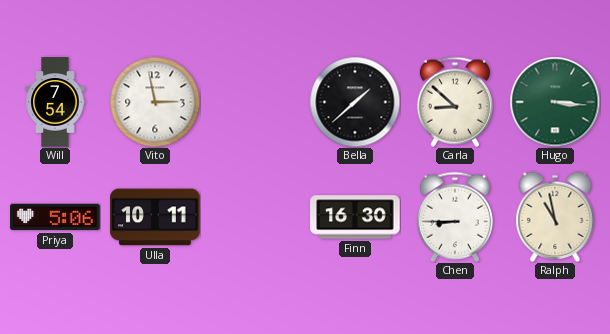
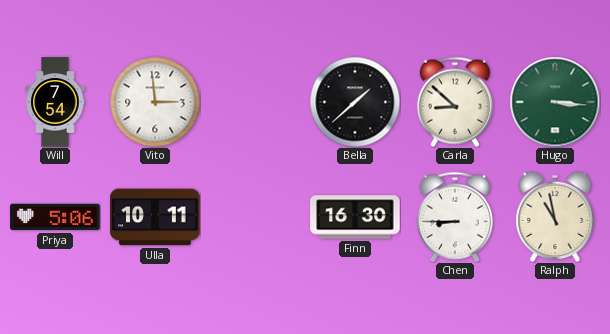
Vito: 2:58 -> 2:59 (155, 102)
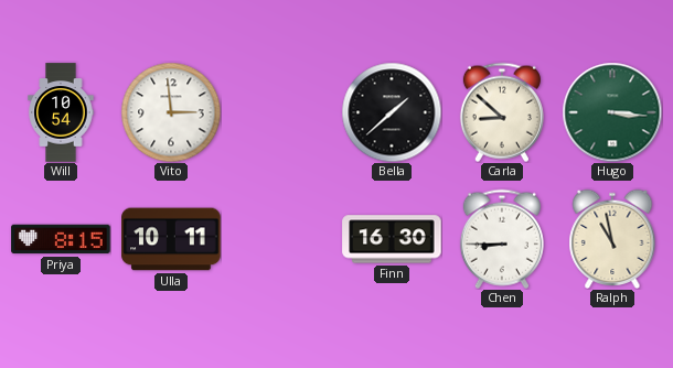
Will: 7:54 -> 10:54 (61, 112)
Priya: 5:06 -> 8:15 (61, 239)
